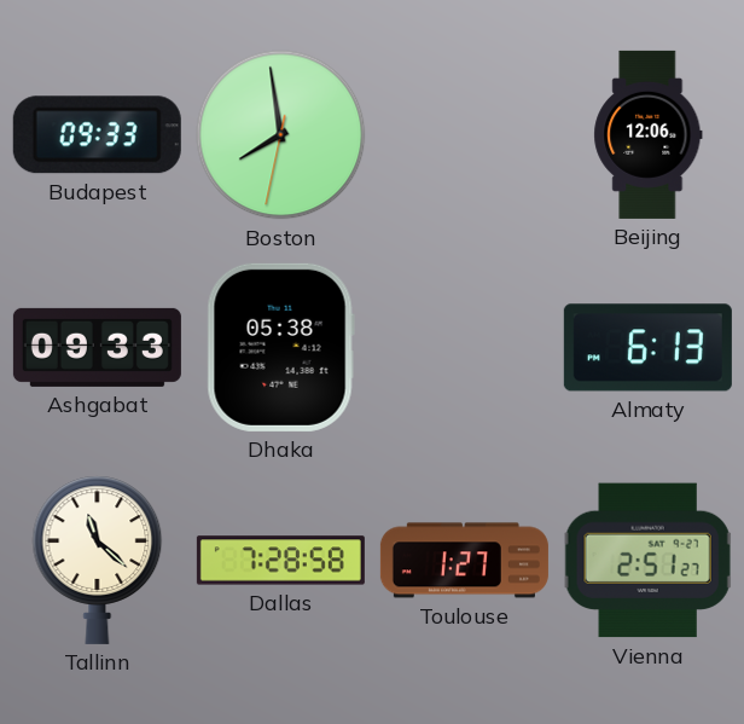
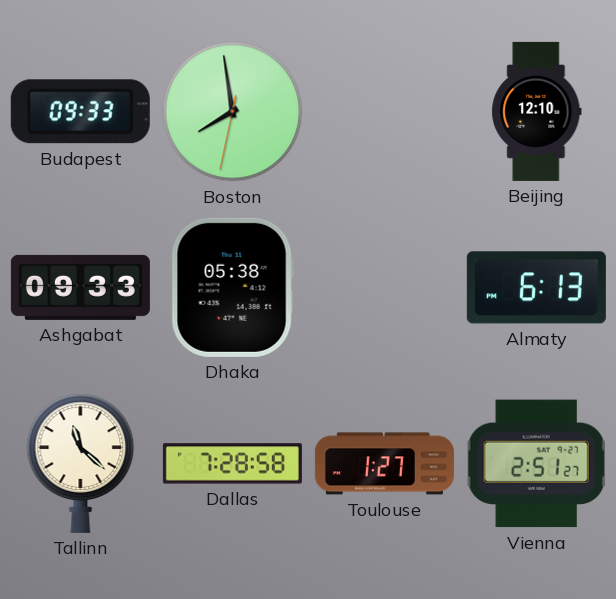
Beijing: 12:06 -> 12:10 (537, 111)
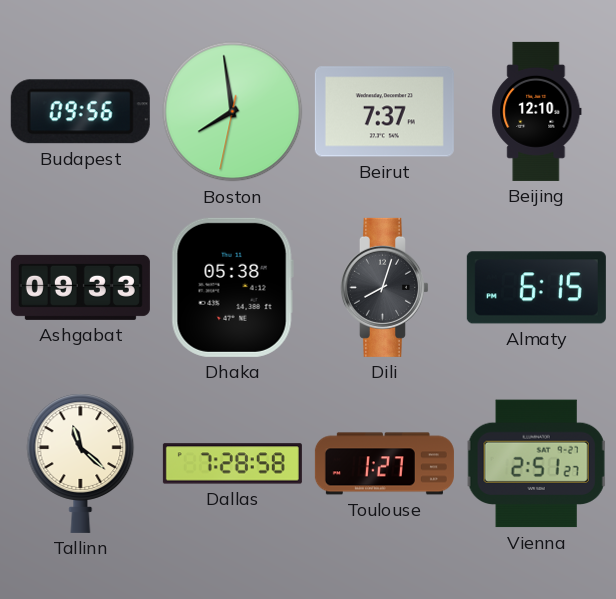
Budapest: 09:33 -> 09:56 (80, 112)
Beirut: none -> 7:37 (384, 112)
Dili: none -> 8:03 (384, 287)
Almaty: 6:13 -> 6:15 (536, 288)
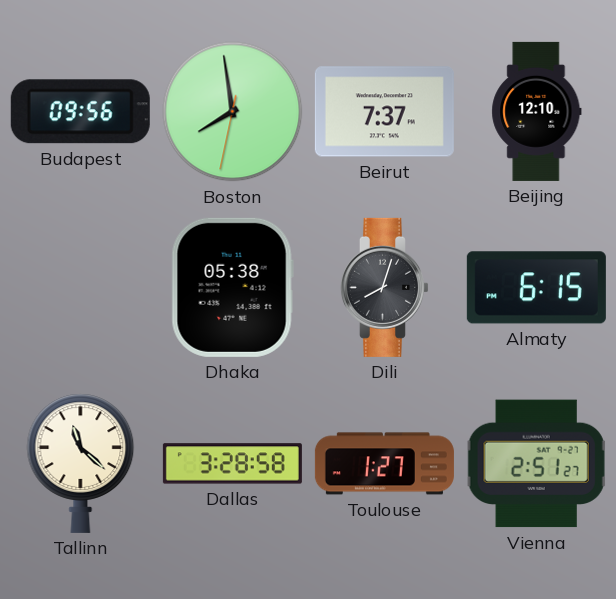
Ashgabat: 09:33 -> none (80, 287)
Dallas: 7:28 -> 3:28 (232, 464)
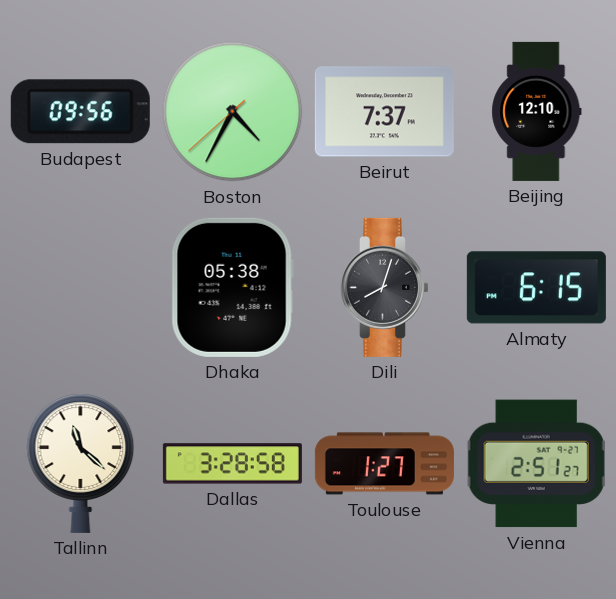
Boston: 7:58 -> 4:34 (233, 112)
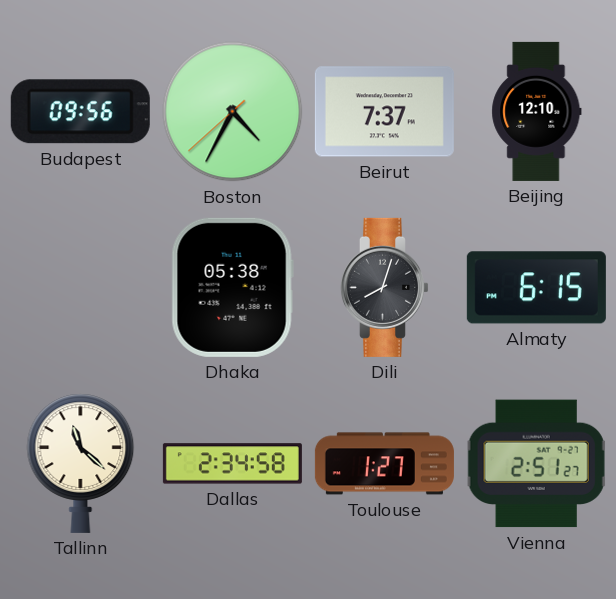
Dallas: 3:28 -> 2:34 (232, 464)
